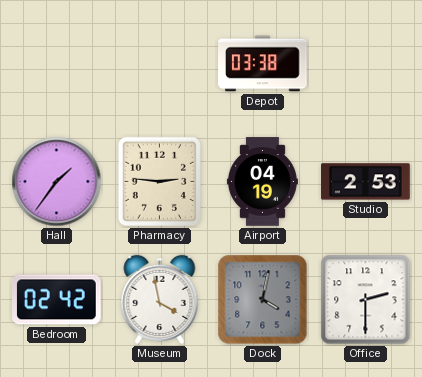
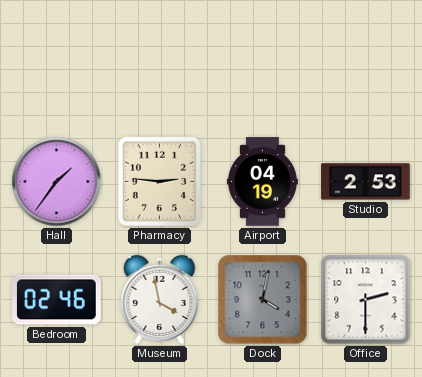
Depot: 03:38 -> none (263, 64)
Bedroom: 02:42 -> 02:46 (57, 300)
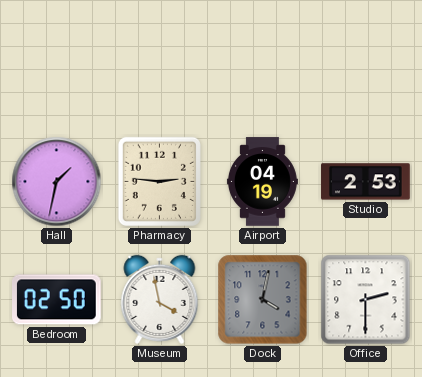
Hall: 1:36 -> 1:32 (57, 182)
Bedroom: 02:46 -> 02:50 (57, 300)
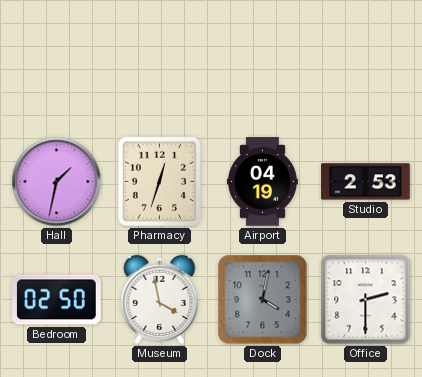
Pharmacy: 2:46 -> 12:33 (159, 181)
